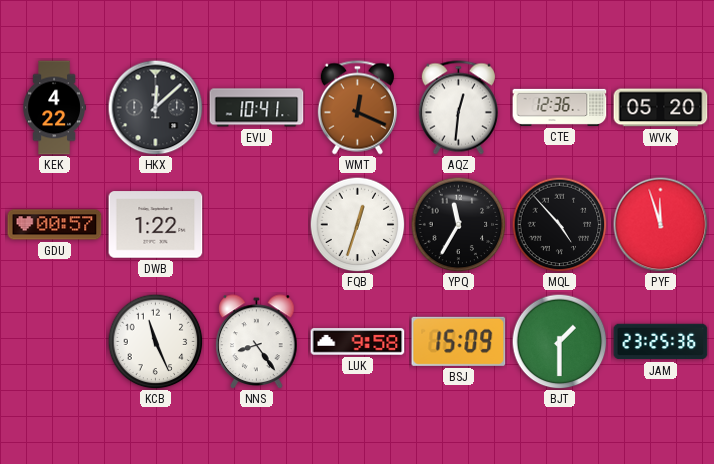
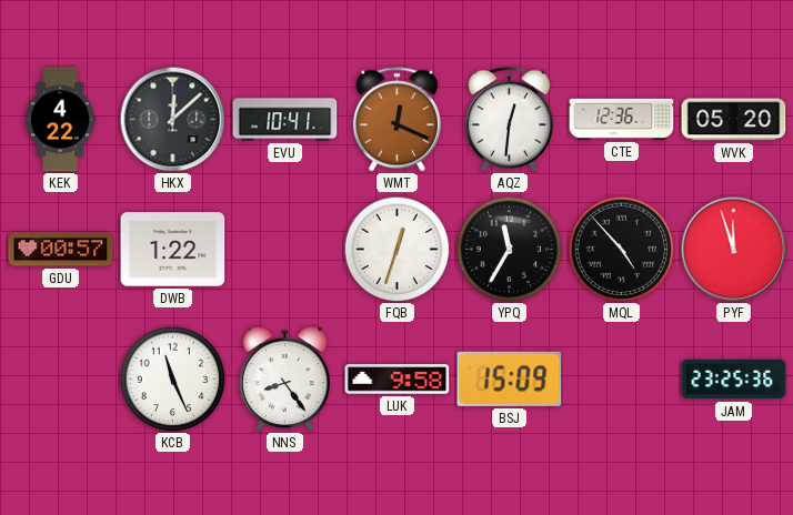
BJT: 1:30 -> none (559, 341)
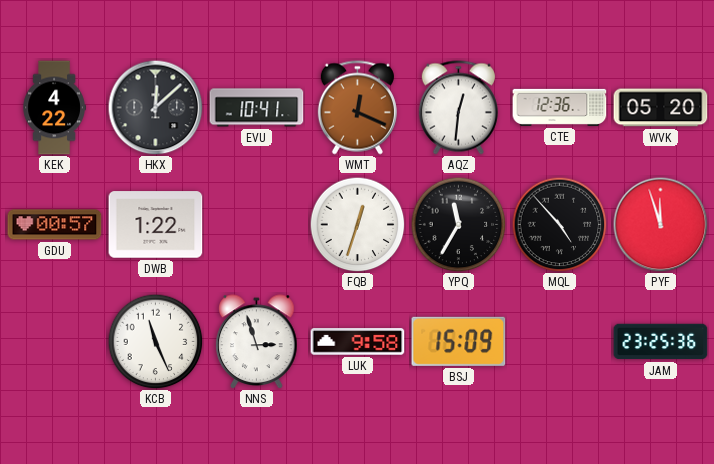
NNS: 8:24 -> 2:57 (257, 341)
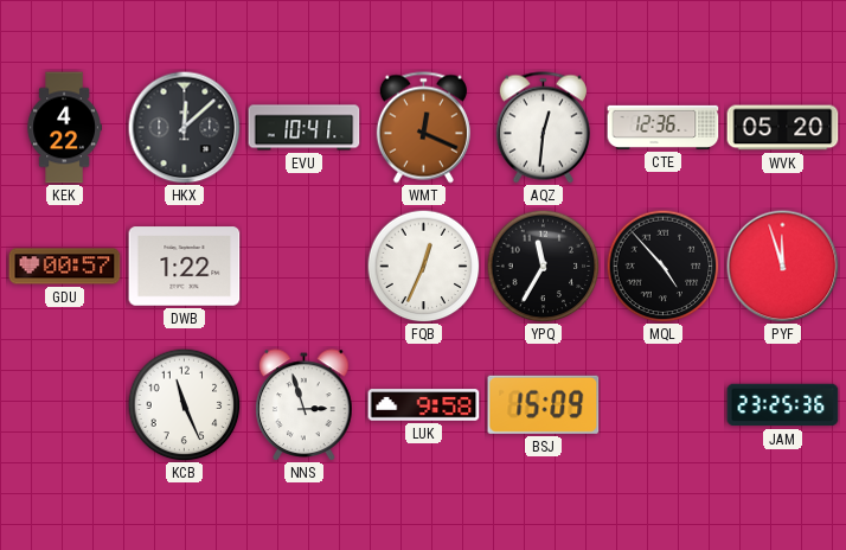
FQB: 12:33 -> 12:34 (423, 266)
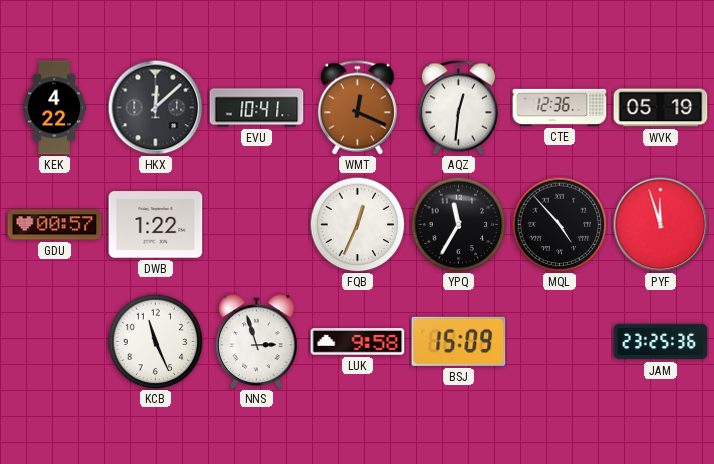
WVK: 05:20 -> 05:19 (661, 108)
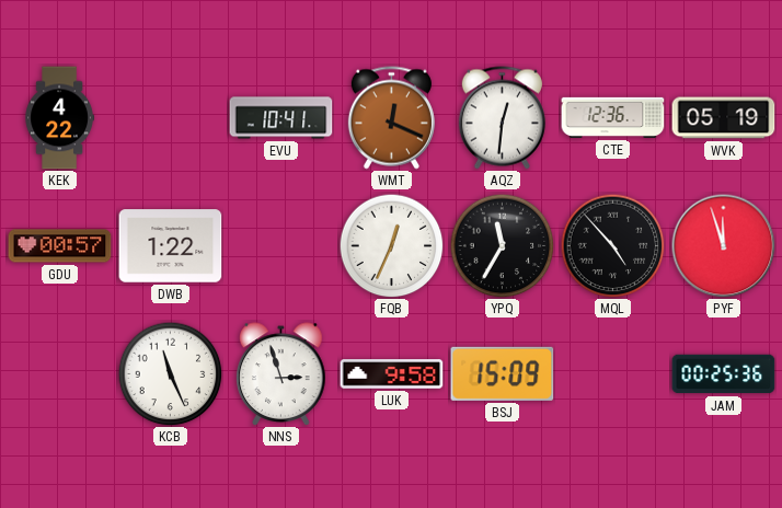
HKX: 12:08 -> none (155, 107)
JAM: 23:25 -> 00:25 (724, 374)
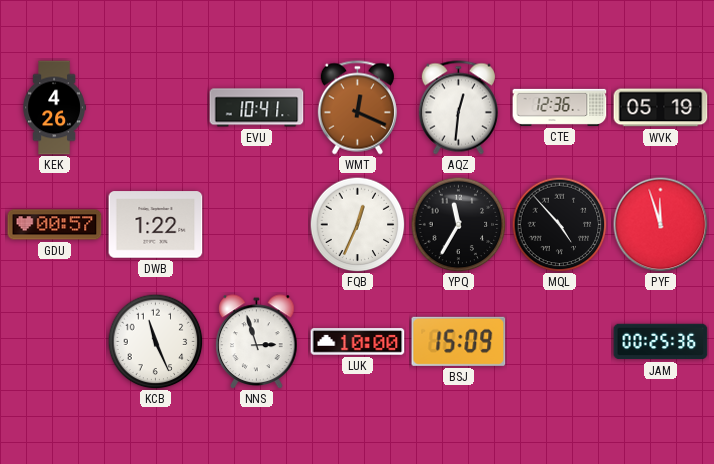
KEK: 4:22 -> 4:26 (54, 108)
LUK: 9:58 -> 10:00 (358, 342)
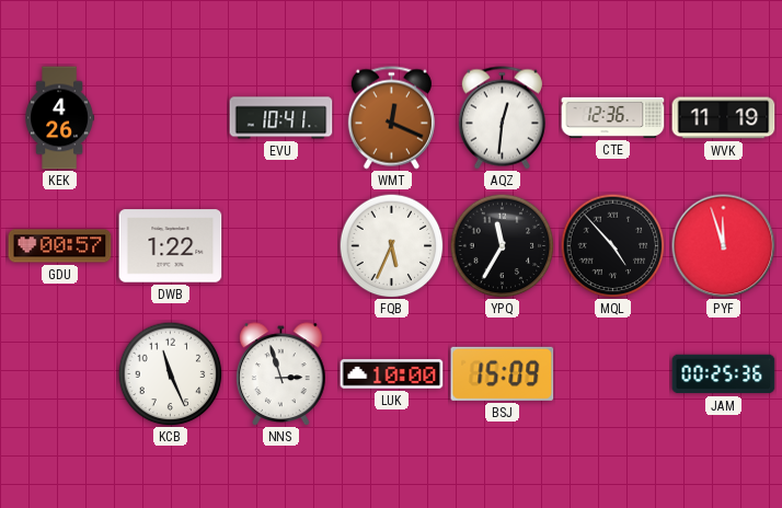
WVK: 05:19 -> 11:19 (724, 118)
FQB: 12:34 -> 5:34 (391, 245)
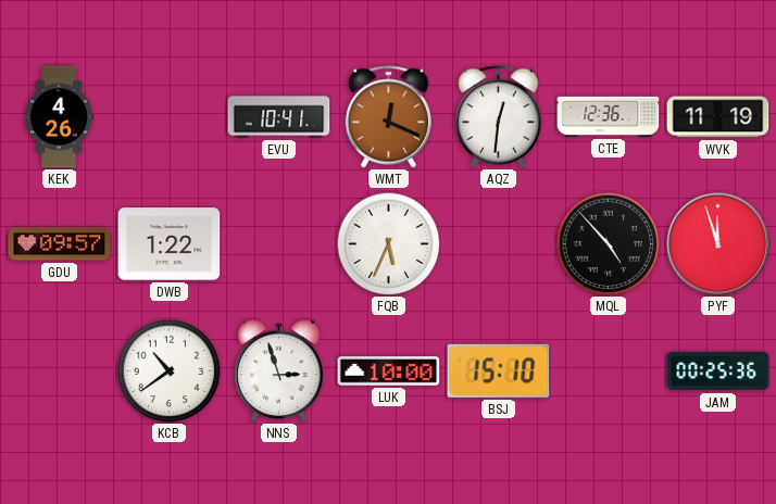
GDU: 00:57 -> 09:57 (60, 244)
YPQ: 11:35 -> none (502, 245)
KCB: 11:26 -> 10:39 (168, 370)
BSJ: 15:09 -> 15:10 (499, 370)
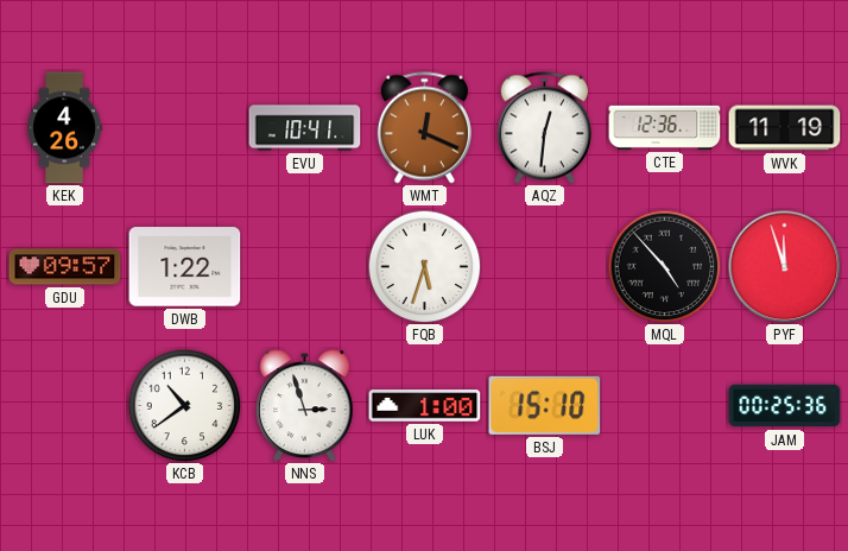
FQB: 5:34 -> 5:33 (424, 266)
LUK: 10:00 -> 1:00 (425, 406)
